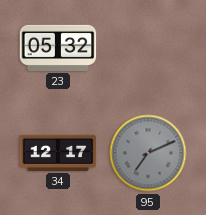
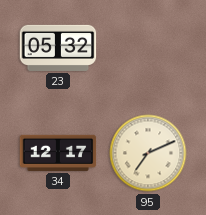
95 dial: grey -> cream (148, 153)
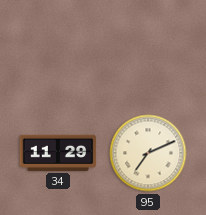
23: 05:32 -> none (58, 48)
34: 12:17 -> 11:29 (58, 153)
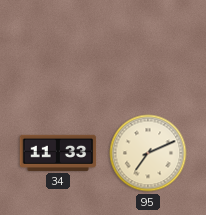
34: 11:29 -> 11:33 (58, 153)
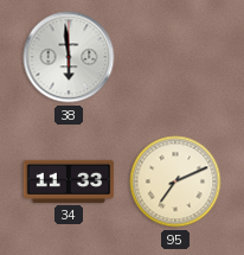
38: none -> 5:59 (69, 57)
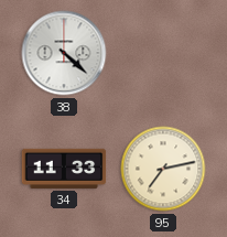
38: 5:59 -> 4:22 (64, 53)
95: 7:11 -> 7:13 (163, 169)
